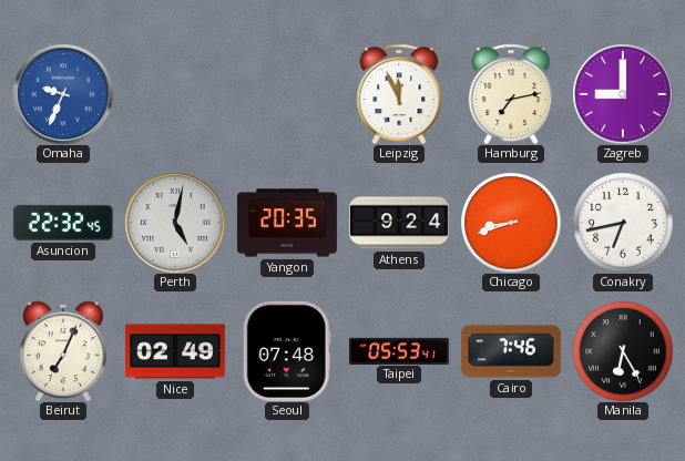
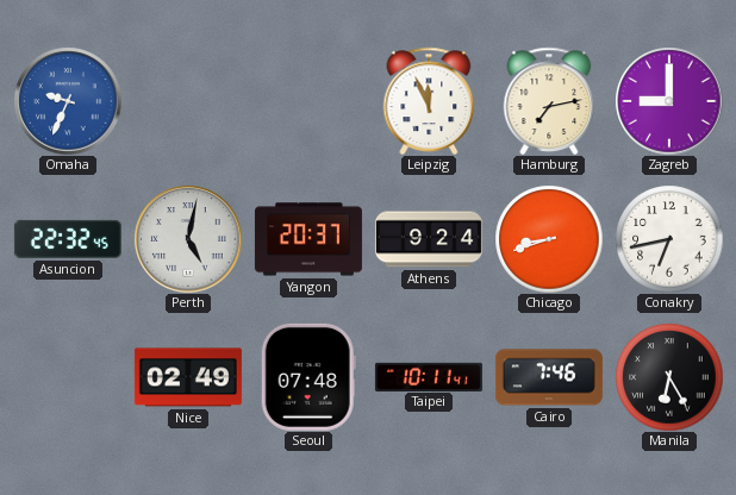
Yangon: 20:35 -> 20:37 (308, 239)
Beirut: 7:04 -> none (63, 351)
Taipei: 05:53 -> 10:11 (429, 376)
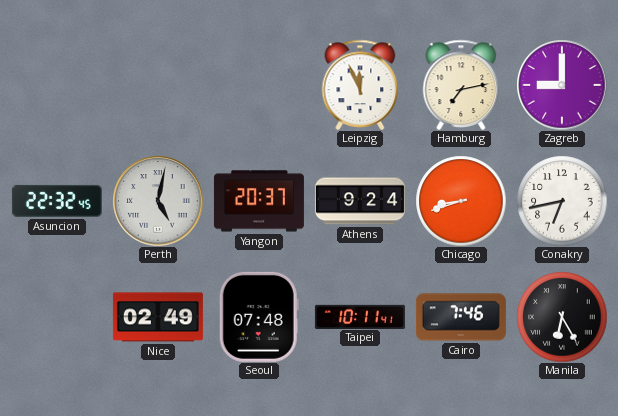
Omaha: 9:34 -> none (68, 101)
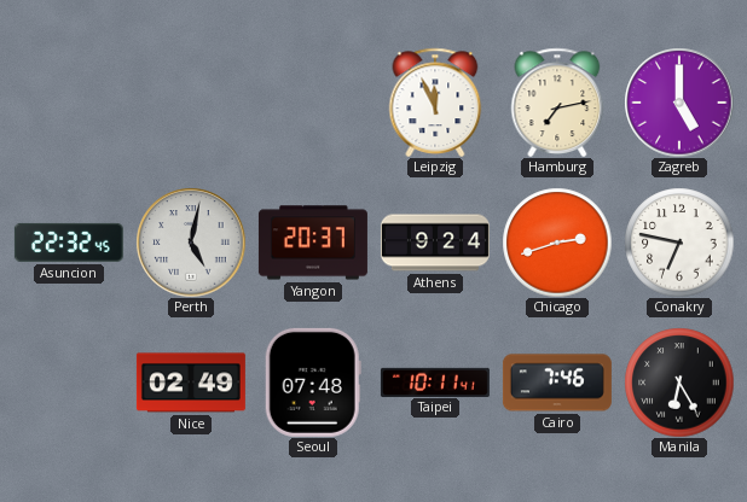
Zagreb: 9:00 -> 5:00 (679, 103)
Chicago: 8:42 -> 2:42 (557, 243)
Conakry: 6:43 -> 6:47 (679, 243)
